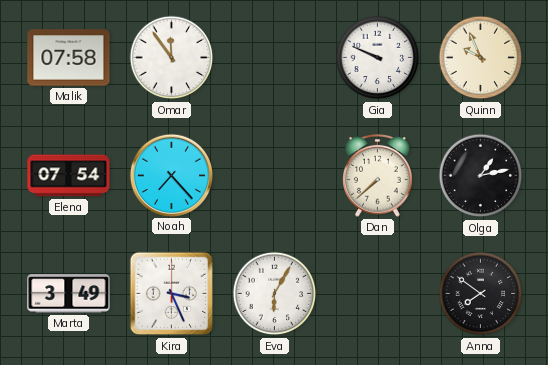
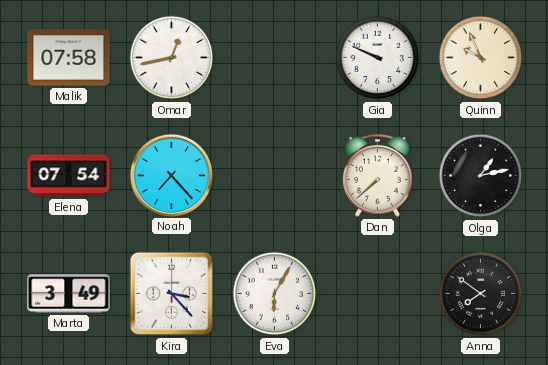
Omar: 11:54 -> 12:43 (172, 58)
Kira: 3:26 -> 3:23 (172, 294)
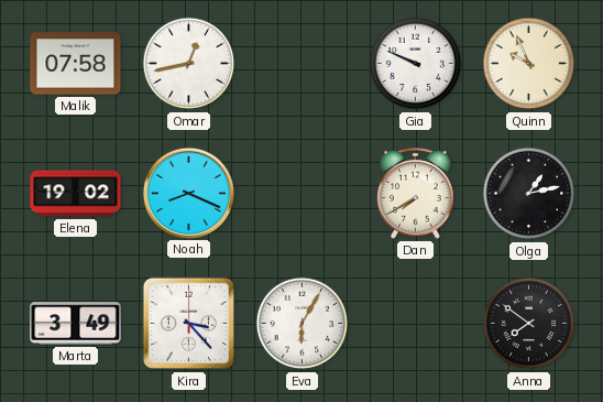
Elena: 07:54 -> 19:02 (76, 194)
Noah: 7:23 -> 8:19 (188, 193)
Dan: 7:38 -> 7:40 (416, 193)
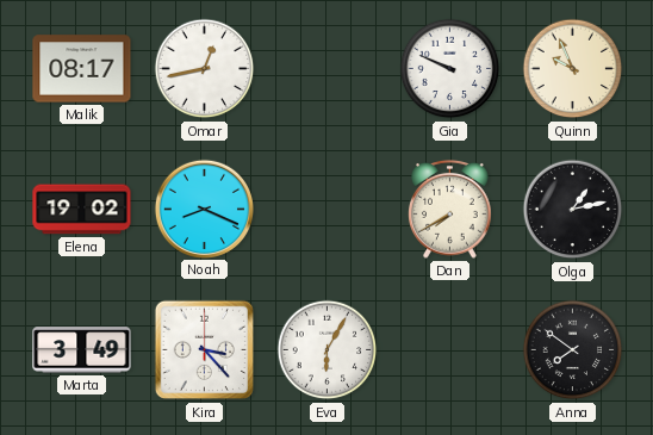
Malik: 07:58 -> 08:17 (82, 69)
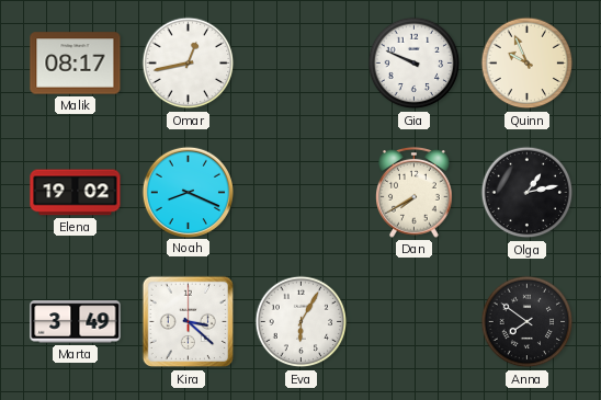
Kira: 3:23 -> 3:22 (189, 322)
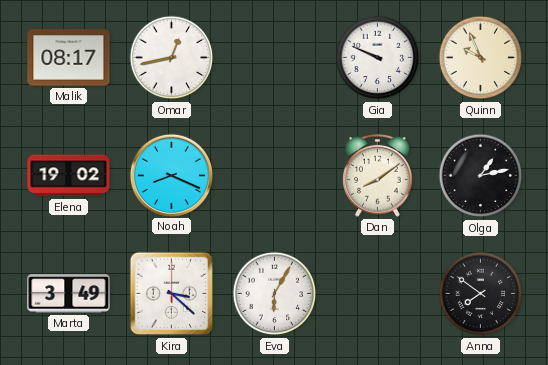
Dan: 7:40 -> 8:09 (378, 175)
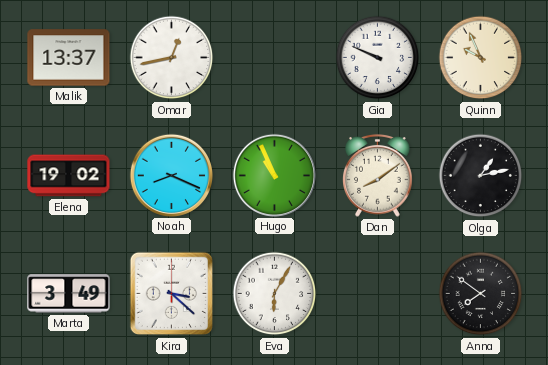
Malik: 08:17 -> 13:37 (69, 58)
Hugo: none -> 10:56 (274, 175)
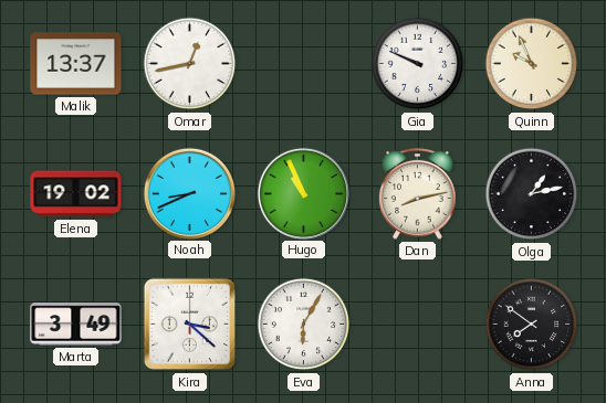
Noah: 8:19 -> 8:41 (189, 193)
Dan: 8:09 -> 8:13 (418, 193)
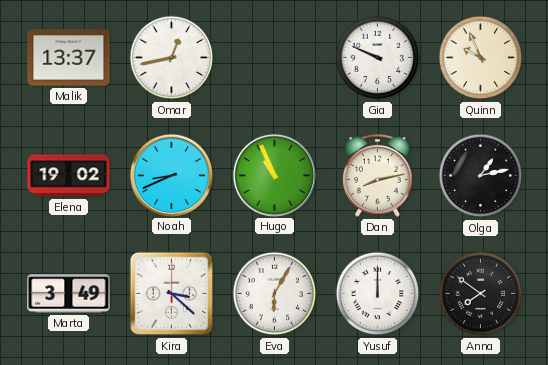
Yusuf: none -> 12:00 (378, 294)
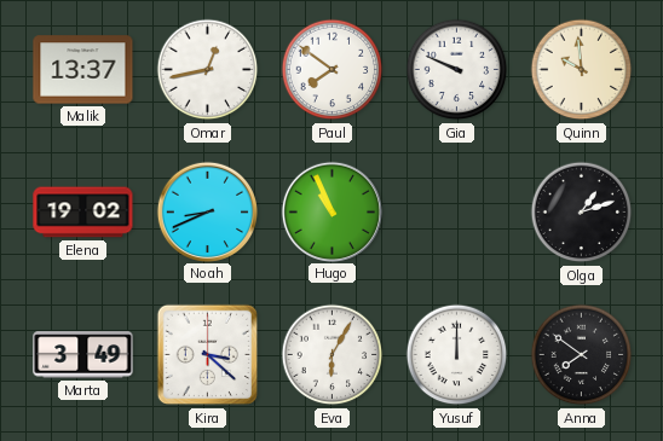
Paul: none -> 7:51 (333, 70)
Quinn: 9:56 -> 9:59 (582, 70)
Dan: 8:13 -> none (378, 175)
Olga: 1:13 -> 1:12 (582, 213)
